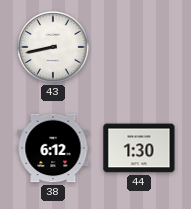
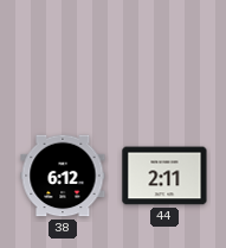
43: 8:43 -> none (53, 47)
44: 1:30 -> 2:11 (164, 176)
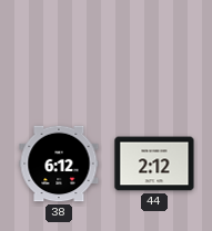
44: 2:11 -> 2:12 (154, 164)
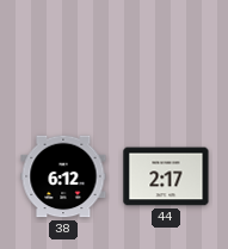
44: 2:12 -> 2:17 (166, 176)
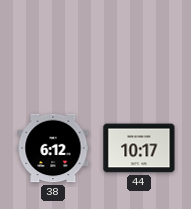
44: 2:17 -> 10:17 (139, 148)
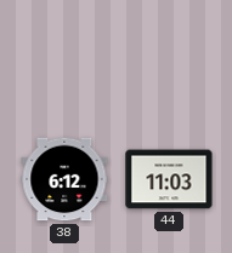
44: 10:17 -> 11:03 (169, 179)
